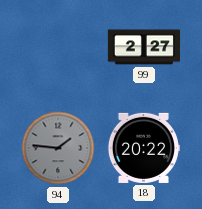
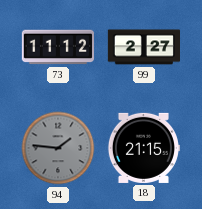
73: none -> 11:12 (58, 47)
18: 20:22 -> 21:15 (143, 148)
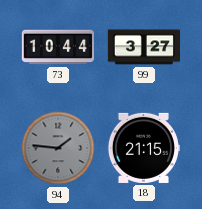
73: 11:12 -> 10:44 (58, 47)
99: 2:27 -> 3:27 (143, 47)
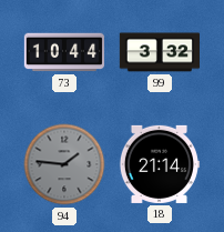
99: 3:27 -> 3:32 (159, 52)
18: 21:15 -> 21:14 (159, 164)
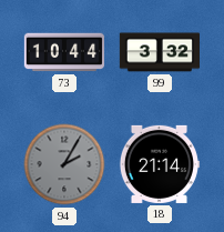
94: 1:46 -> 2:05 (64, 164)
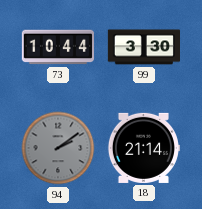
99: 3:32 -> 3:30 (143, 47)
94: 2:05 -> 2:09 (58, 148)
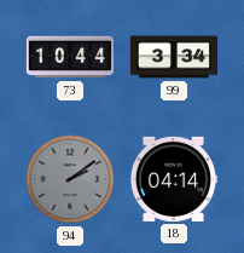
99: 3:30 -> 3:34 (173, 57)
18: 21:14 -> 04:14 (173, 179)
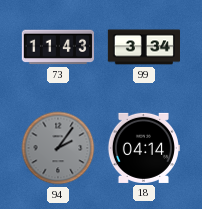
73: 10:44 -> 11:43 (58, 47)
94: 2:09 -> 2:06 (58, 148)
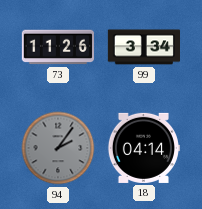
73: 11:43 -> 11:26 (58, 47)
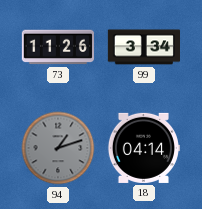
94: 2:06 -> 1:12 (58, 148)
